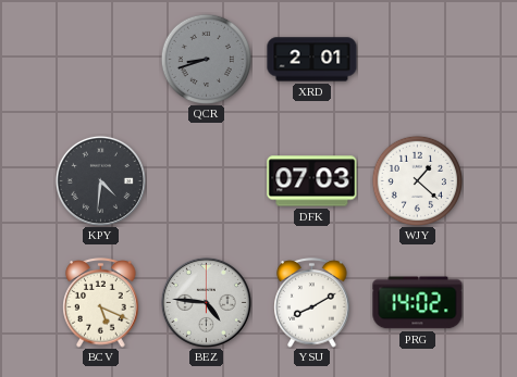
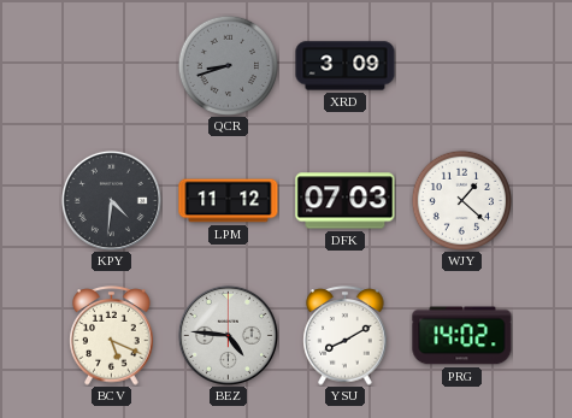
XRD: 2:01 -> 3:09 (346, 66)
LPM: none -> 11:12 (229, 201)
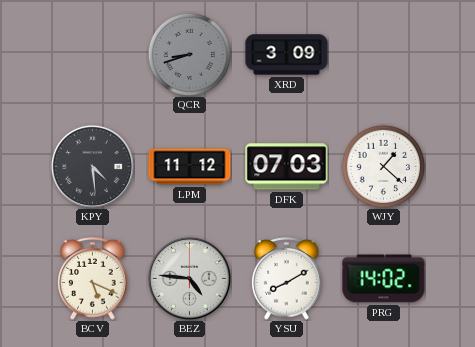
KPY: 4:31 -> 4:29 (92, 166)
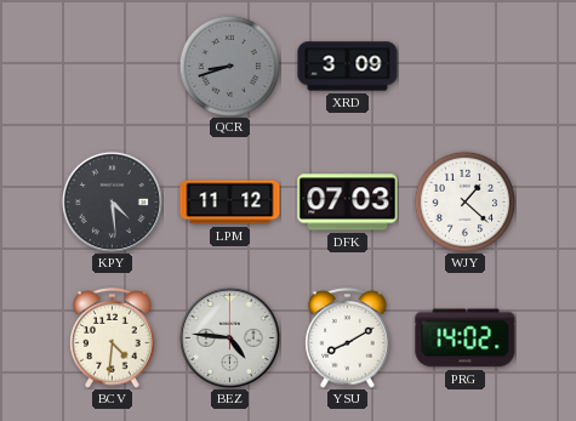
BCV: 5:19 -> 4:31 (113, 338)
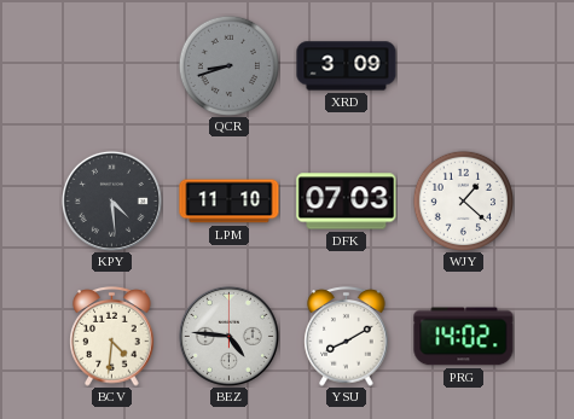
LPM: 11:12 -> 11:10 (230, 202)
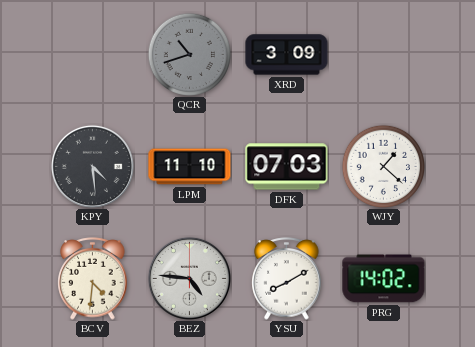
QCR: 8:42 -> 10:42 (189, 54)
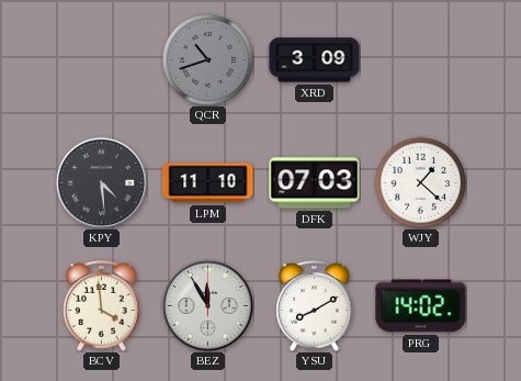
BCV: 4:31 -> 3:59 (102, 306)
BEZ: 4:46 -> 11:55 (207, 305)
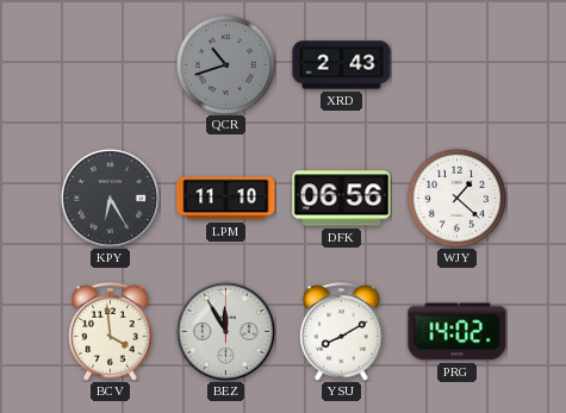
XRD: 3:09 -> 2:43 (342, 65)
KPY: 4:29 -> 6:25 (110, 198)
DFK: 07:03 -> 06:56 (342, 199)
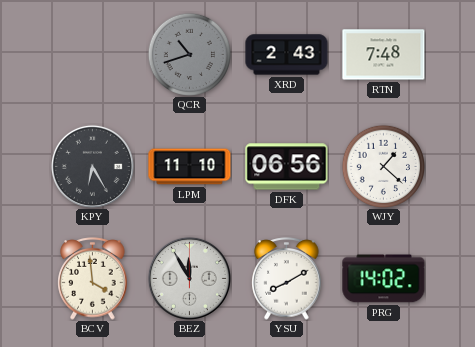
RTN: none -> 7:48 (384, 55)
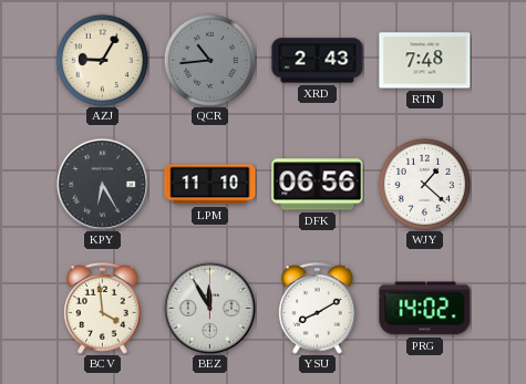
AZJ: none -> 9:05 (102, 60)
QCR: 10:42 -> 10:44 (209, 60)
